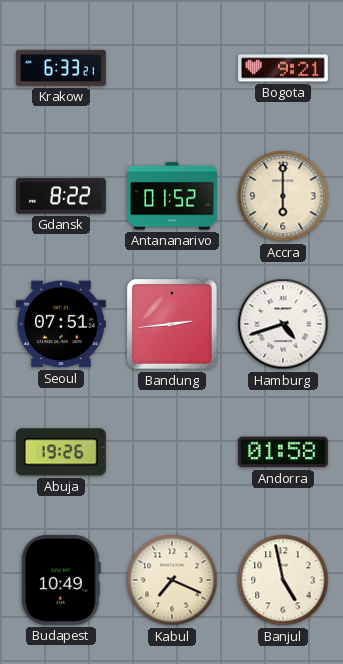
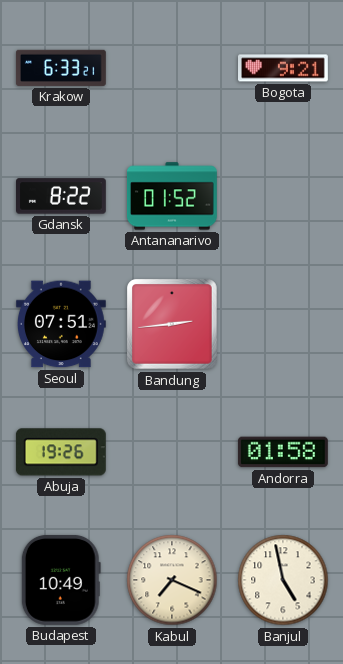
Accra: 6:00 -> none (283, 196)
Hamburg: 4:42 -> none (283, 324)
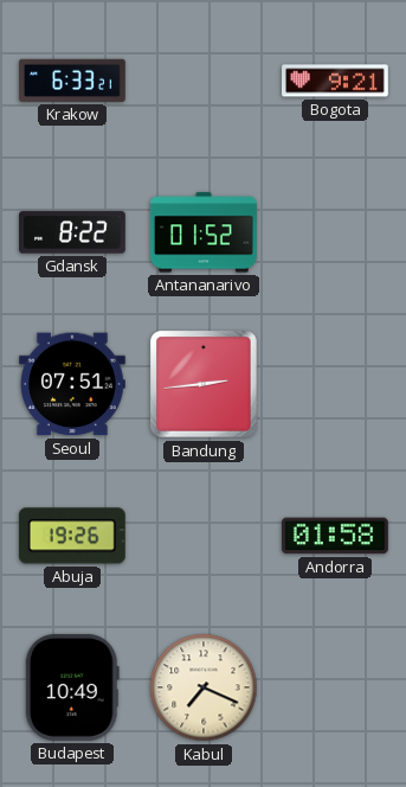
Banjul: 4:58 -> none (283, 580)
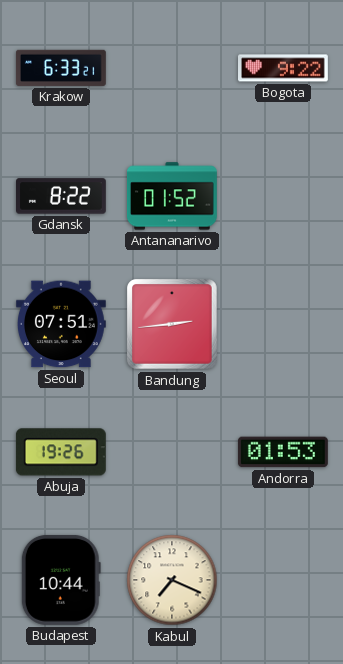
Bogota: 9:21 -> 9:22 (284, 68)
Andorra: 01:58 -> 01:53 (283, 452)
Budapest: 10:49 -> 10:44 (61, 580)
